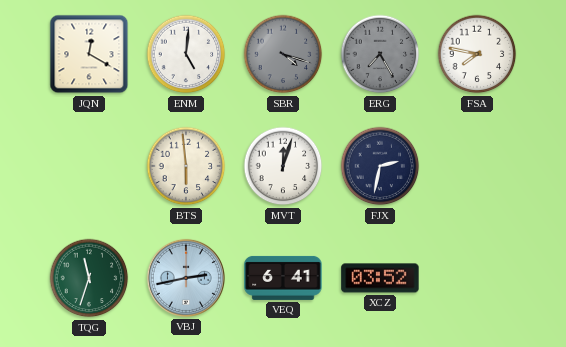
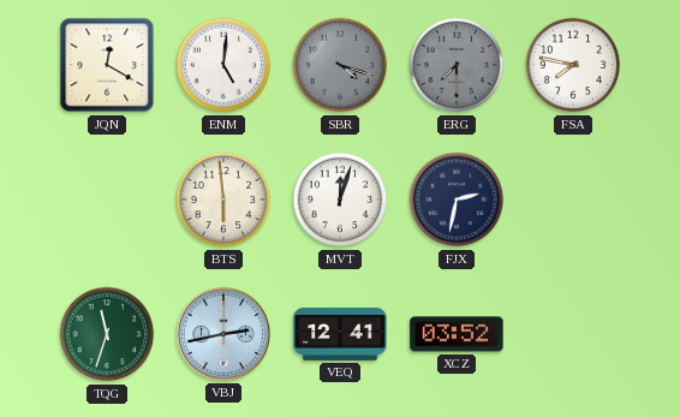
ERG: 7:25 -> 7:30 (457, 65)
VEQ: 6:41 -> 12:41 (340, 334)
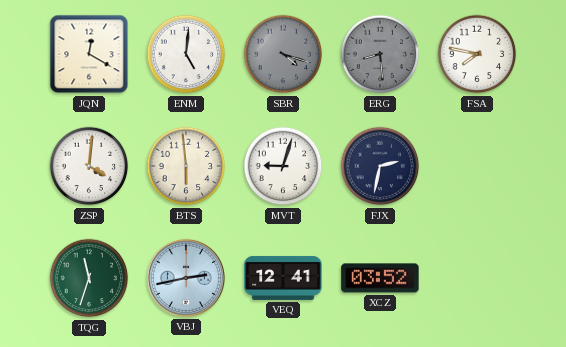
ERG: 7:30 -> 8:29 (380, 54)
ZSP: none -> 4:01 (89, 166)
MVT: 12:03 -> 9:03 (283, 166)
